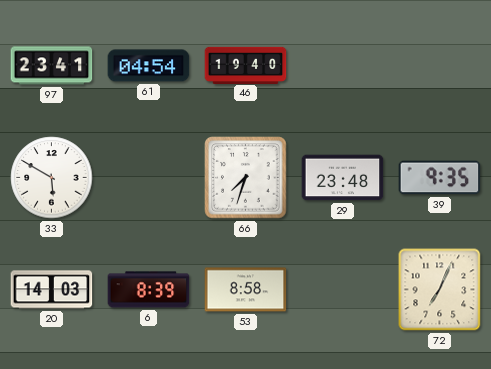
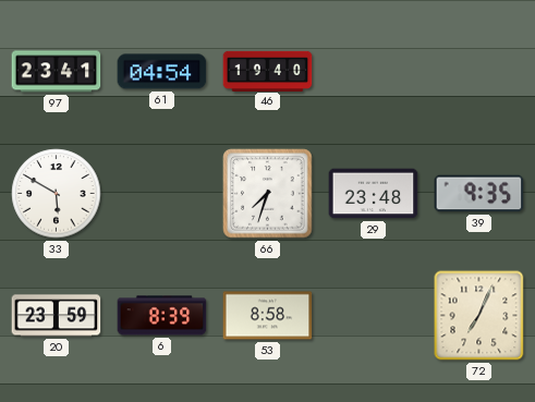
20: 14:03 -> 23:59 (57, 316)
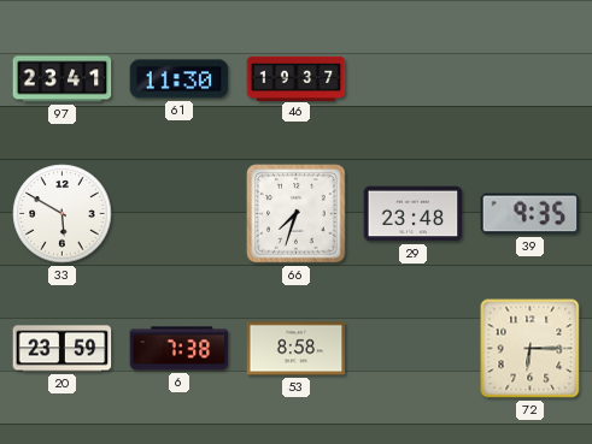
61: 04:54 -> 11:30 (180, 79)
46: 19:40 -> 19:37 (297, 78)
6: 8:39 -> 7:38 (180, 349)
72: 7:04 -> 6:15 (531, 349)
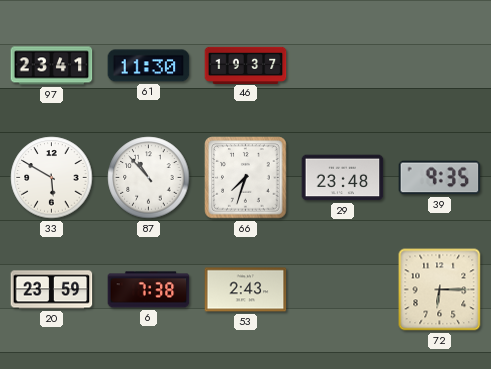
87: none -> 10:53 (149, 178)
53: 8:58 -> 2:43 (246, 290)
